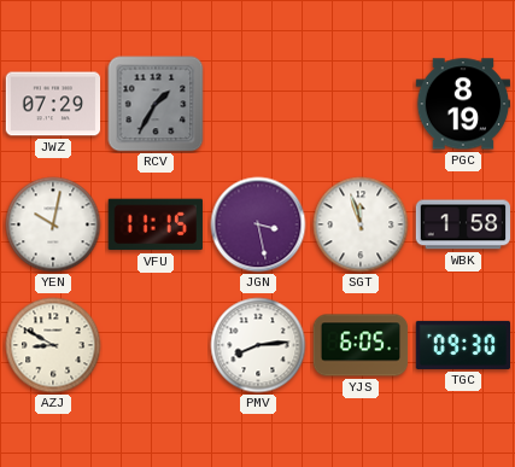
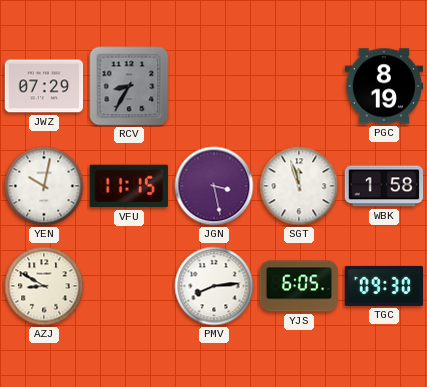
RCV: 1:35 -> 8:35 (129, 86)
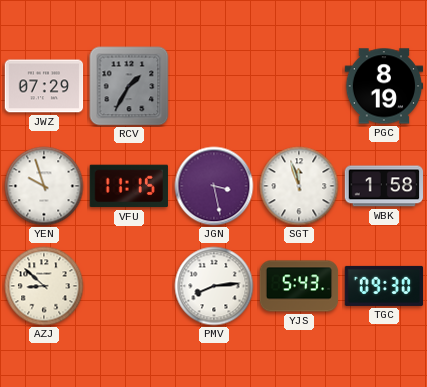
RCV: 8:35 -> 1:35 (129, 86)
YEN: 10:02 -> 9:57 (44, 186)
AZJ: 8:50 -> 8:52 (44, 286)
YJS: 6:05 -> 5:43 (299, 286)
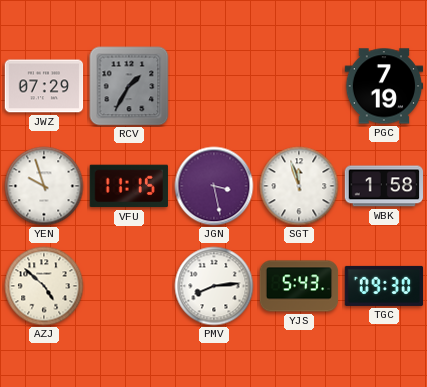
PGC: 8:19 -> 7:19 (384, 86)
AZJ: 8:52 -> 4:52 (44, 286)
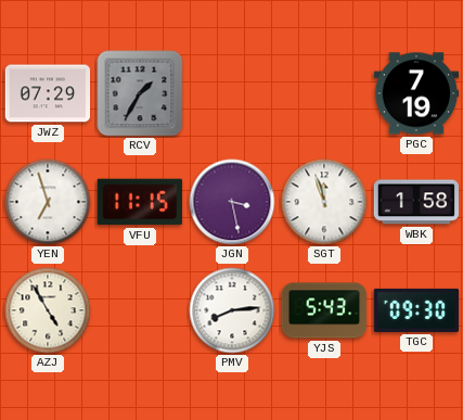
YEN: 9:57 -> 6:57 (48, 202)
AZJ: 4:52 -> 4:55 (48, 310)
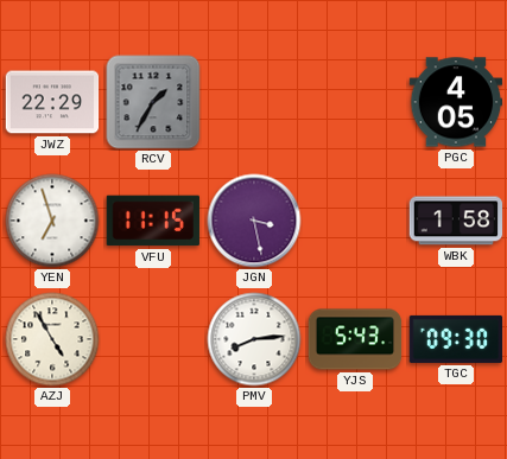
JWZ: 07:29 -> 22:29 (52, 102)
PGC: 7:19 -> 4:05 (456, 102)
SGT: 11:57 -> none (324, 202)
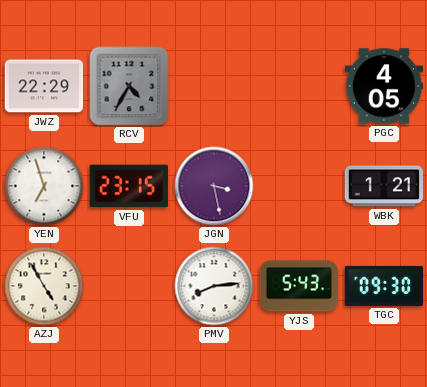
RCV: 1:35 -> 4:35 (129, 86)
VFU: 11:15 -> 23:15 (129, 186)
WBK: 1:58 -> 1:21 (384, 186)
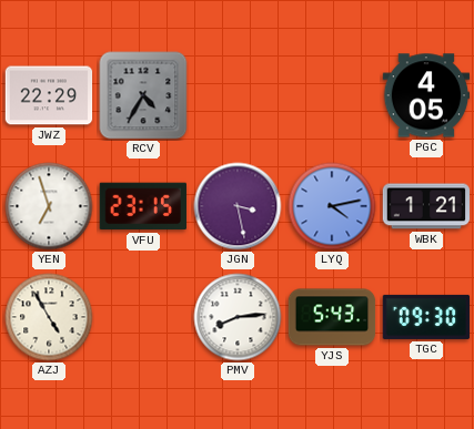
LYQ: none -> 4:13 (332, 206)
